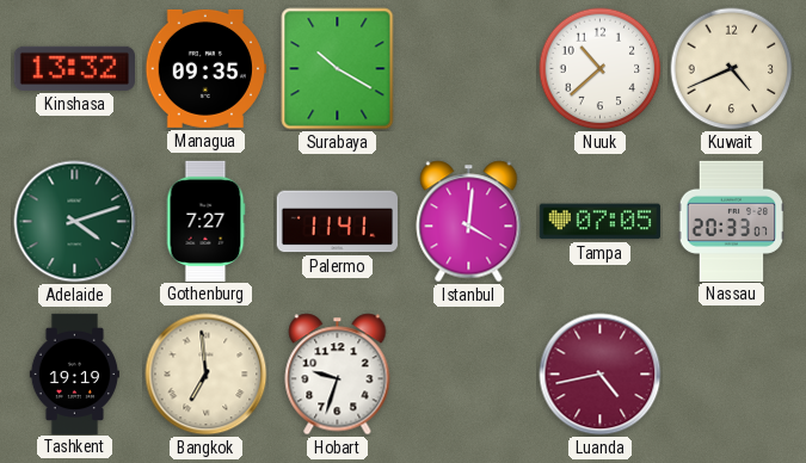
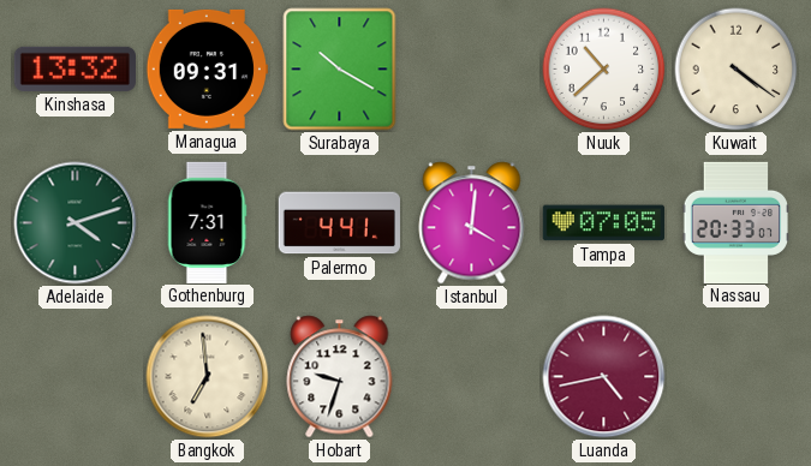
Managua: 09:35 -> 09:31 (207, 68)
Kuwait: 4:41 -> 4:21 (737, 70)
Gothenburg: 7:27 -> 7:31 (207, 222)
Palermo: 11:41 -> 4:41 (339, 223)
Tashkent: 19:19 -> none (74, 374)
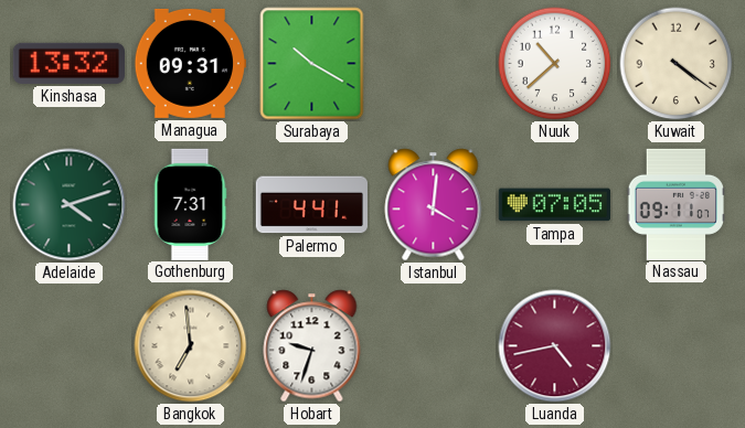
Nassau: 20:33 -> 09:11 (677, 204)
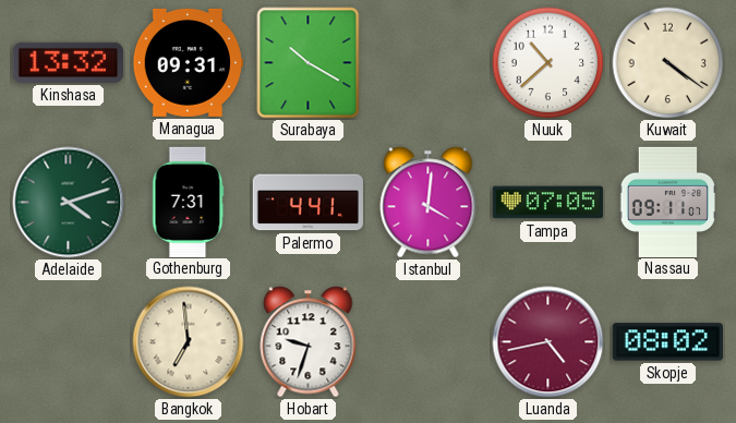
Skopje: none -> 08:02 (667, 342)
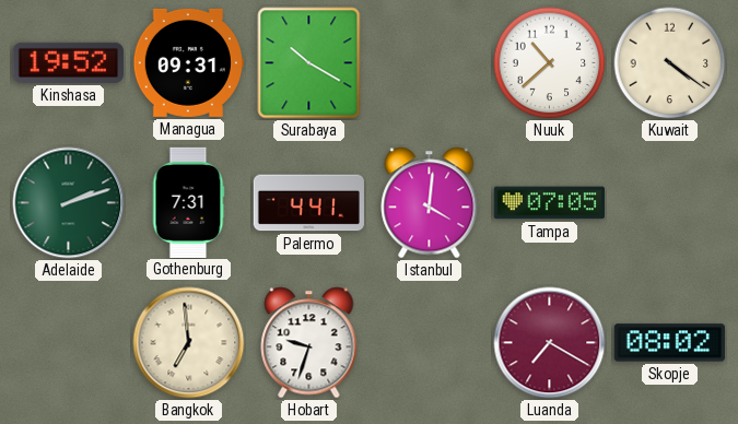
Kinshasa: 13:32 -> 19:52 (68, 62)
Adelaide: 4:12 -> 2:12 (69, 203)
Nassau: 09:11 -> none (668, 202)
Luanda: 4:43 -> 7:20 (550, 343)
